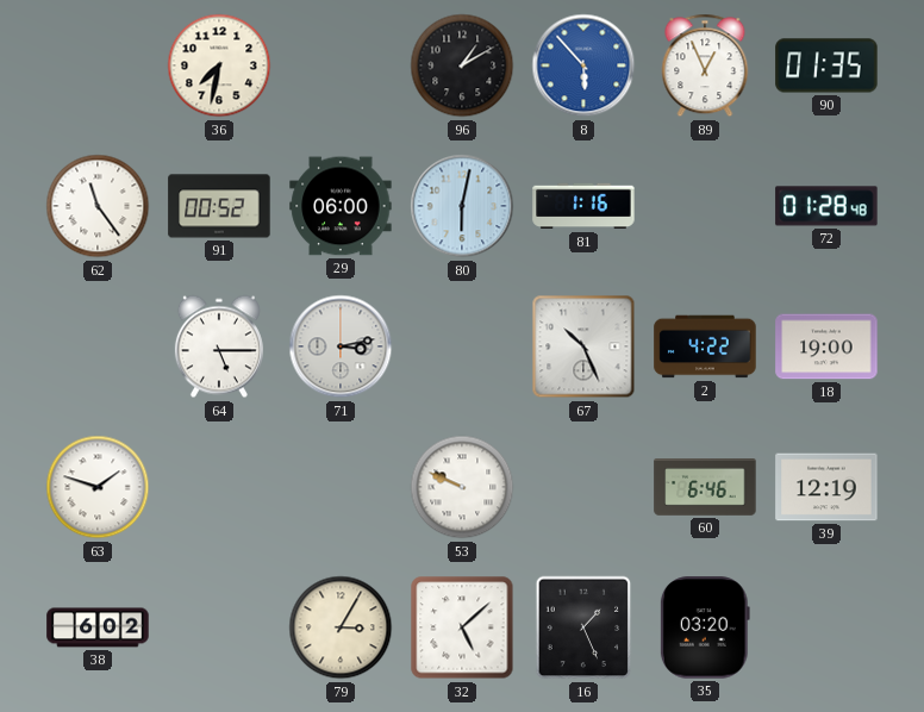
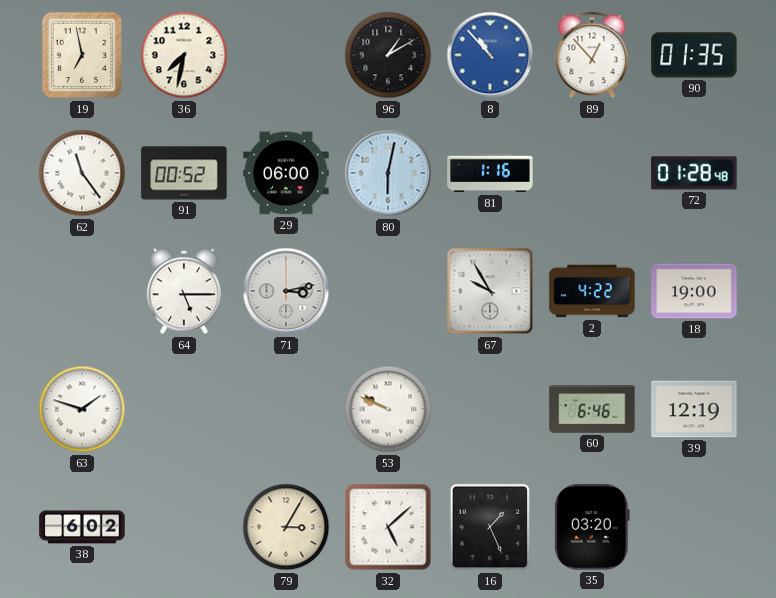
19: none -> 6:58 (81, 55)
8: 5:53 -> 10:53 (490, 55)
89: 12:56 -> 12:53 (592, 55)
67: 10:26 -> 9:55 (490, 291)
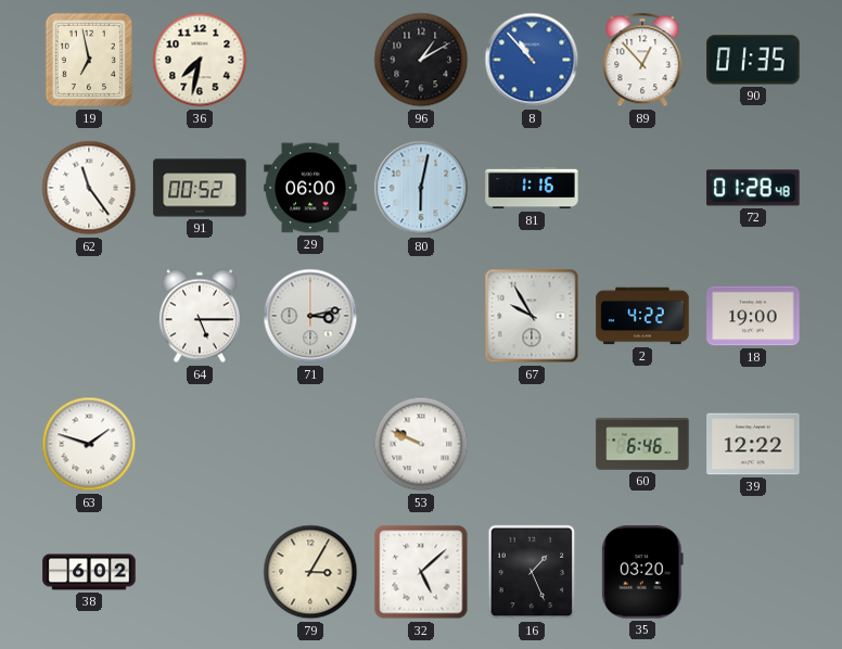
39: 12:19 -> 12:22 (753, 444)
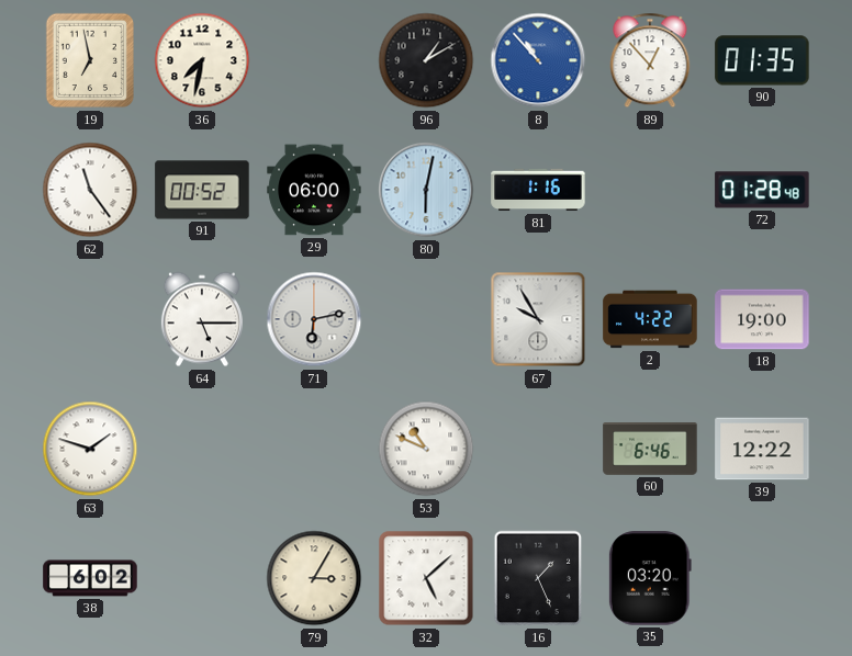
71: 3:13 -> 6:13 (314, 319)
53: 9:49 -> 10:49 (426, 449)
